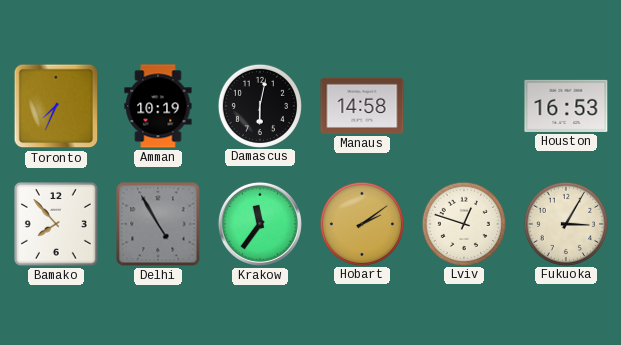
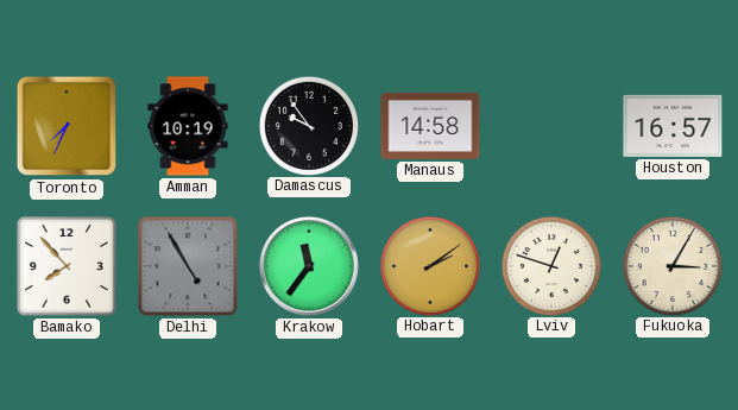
Damascus: 6:02 -> 9:54 (308, 125)
Houston: 16:53 -> 16:57 (673, 126)
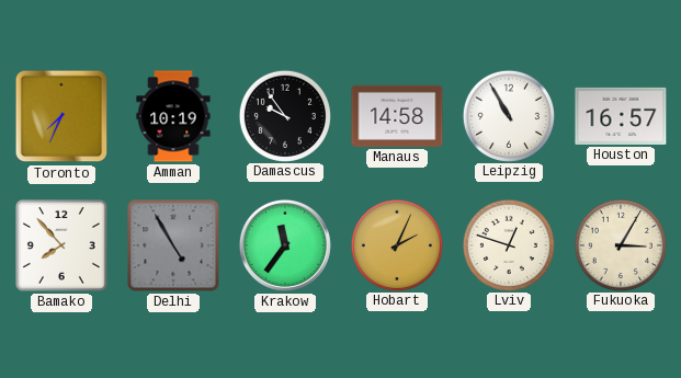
Leipzig: none -> 10:55 (508, 115)
Hobart: 2:09 -> 2:04 (396, 244)
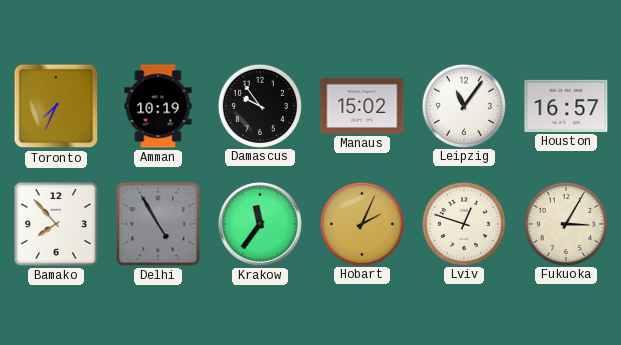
Manaus: 14:58 -> 15:02 (362, 106)
Leipzig: 10:55 -> 11:06 (463, 105)
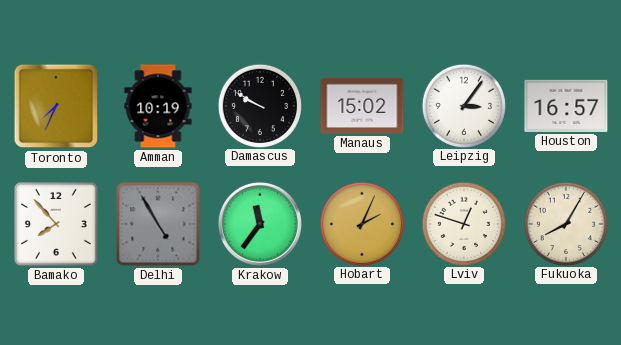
Damascus: 9:54 -> 9:50 (259, 105)
Leipzig: 11:06 -> 3:06 (463, 105)
Fukuoka: 3:05 -> 8:05 (565, 223)
